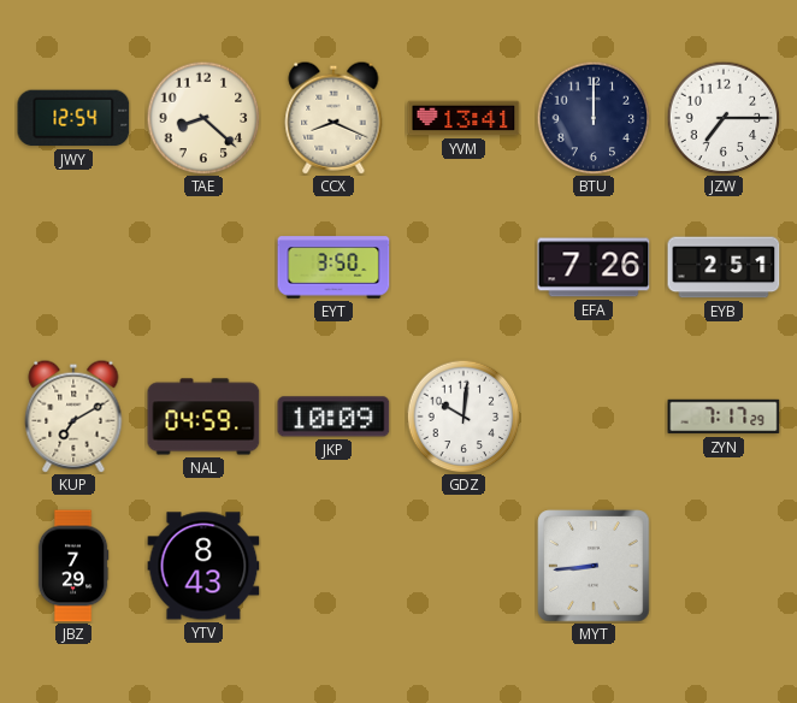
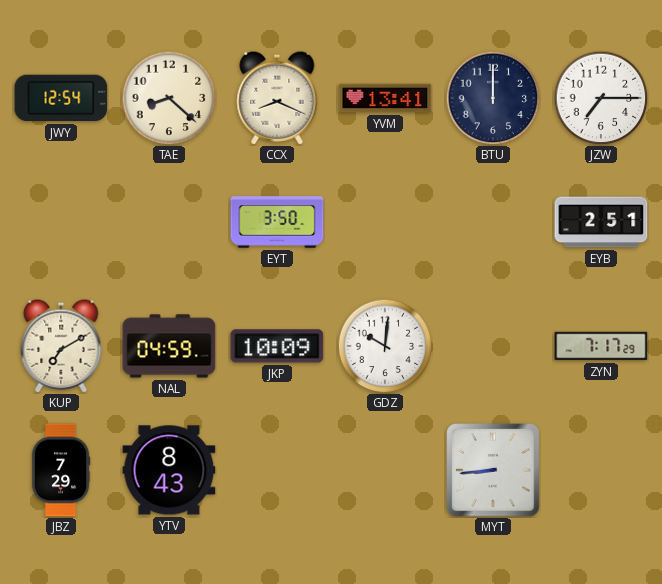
EFA: 7:26 -> none (594, 267)
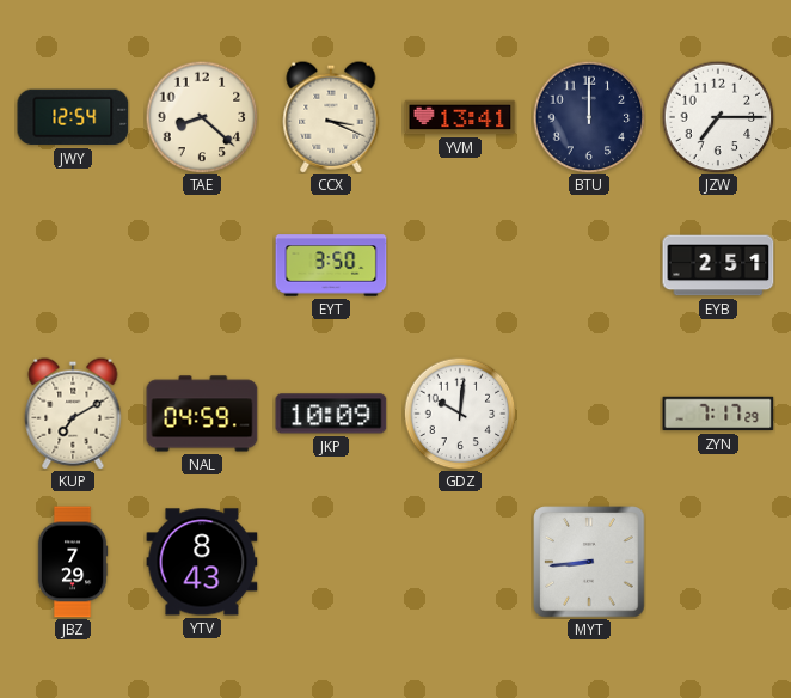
CCX: 8:19 -> 3:19 (331, 117)
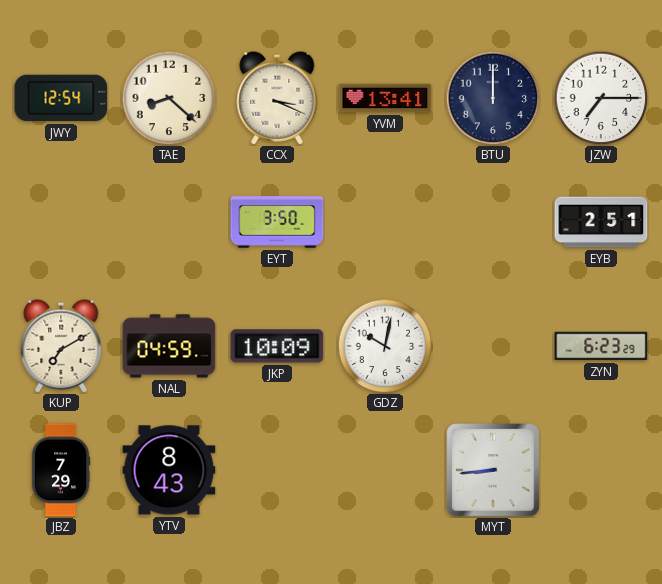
GDZ: 10:01 -> 10:02 (385, 346)
ZYN: 7:17 -> 6:23 (601, 346)
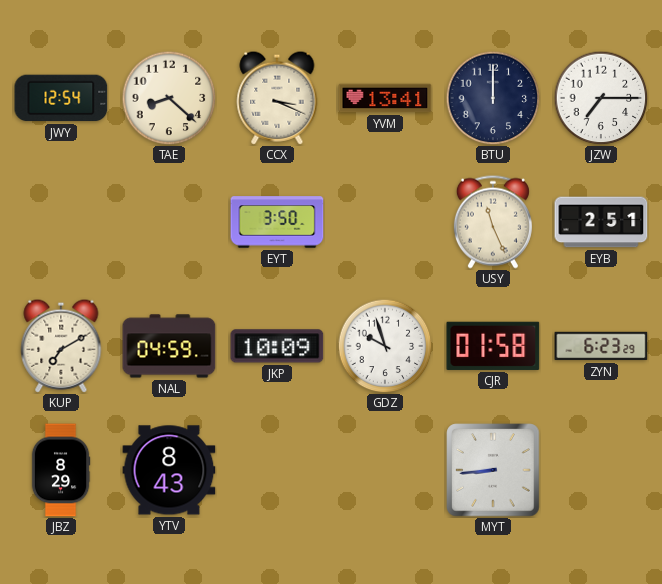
USY: none -> 11:26 (493, 222)
GDZ: 10:02 -> 9:57 (385, 346)
CJR: none -> 01:58 (493, 346)
JBZ: 7:29 -> 8:29 (61, 470)
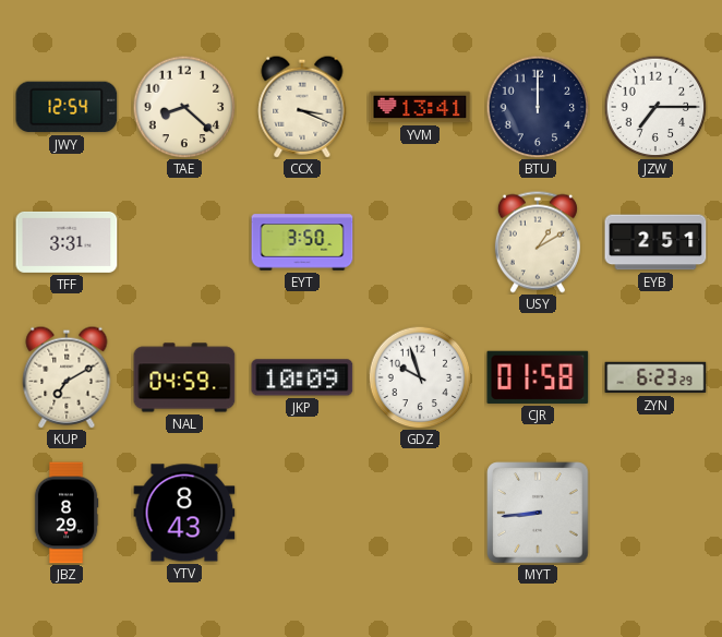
TFF: none -> 3:31 (67, 242)
USY: 11:26 -> 1:10 (538, 242)
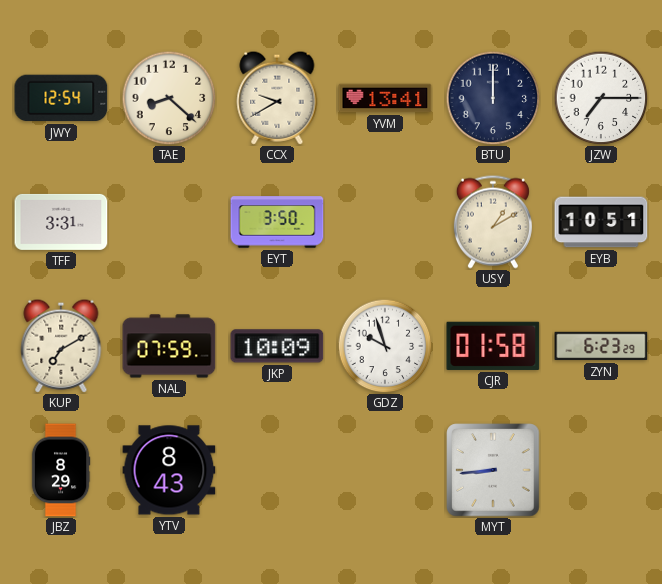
CCX: 3:19 -> 9:40 (277, 98)
EYB: 2:51 -> 10:51 (601, 222)
NAL: 04:59 -> 07:59 (169, 346)
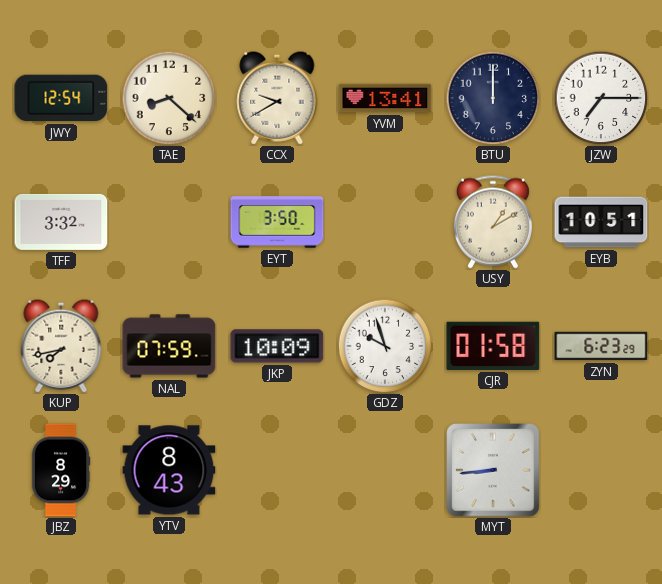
TFF: 3:31 -> 3:32 (61, 222)
KUP: 7:10 -> 7:43 (61, 346)
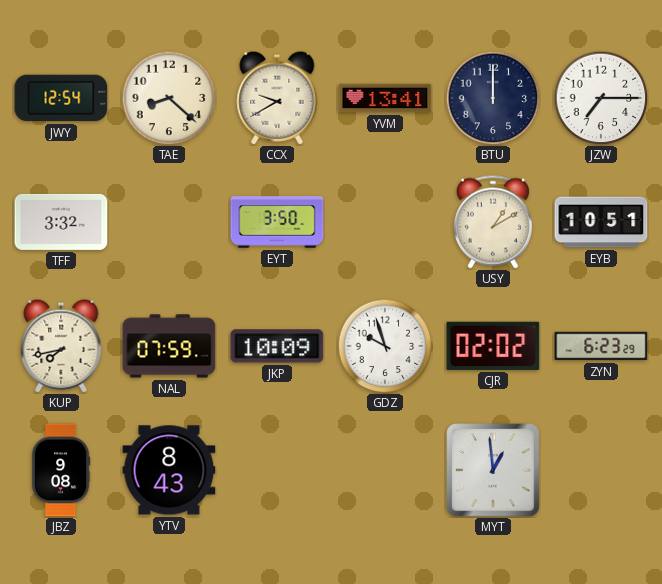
CJR: 01:58 -> 02:02 (493, 346)
JBZ: 8:29 -> 9:08 (61, 470)
MYT: 8:44 -> 12:59 (493, 470)
